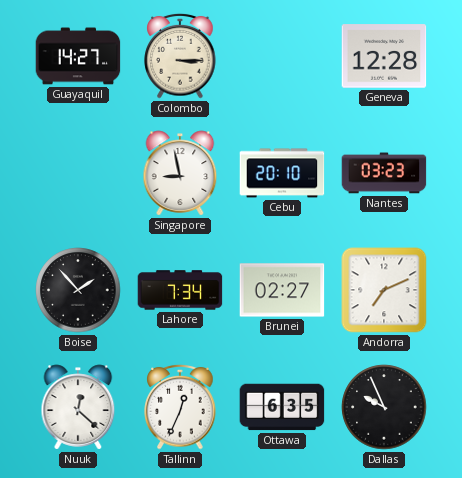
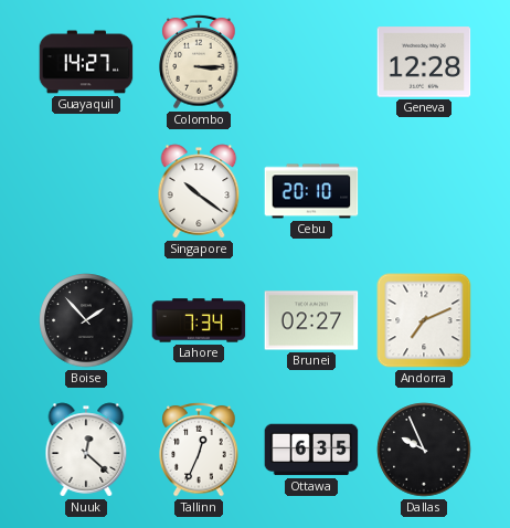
Singapore: 8:58 -> 10:21 (199, 191)
Nantes: 03:23 -> none (384, 173)
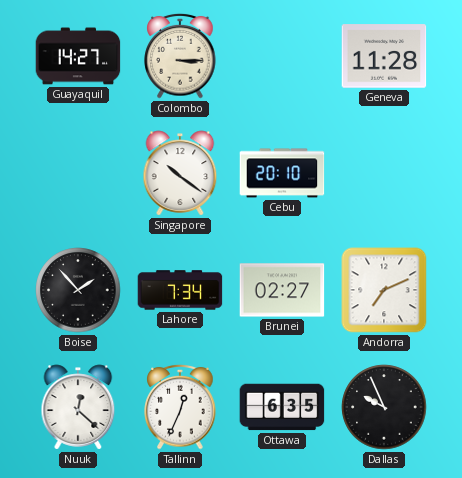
Geneva: 12:28 -> 11:28 (384, 56)
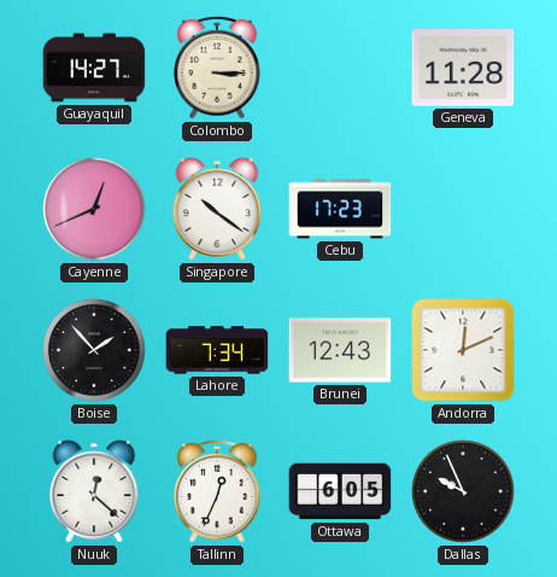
Cayenne: none -> 12:41 (94, 209)
Cebu: 20:10 -> 17:23 (340, 209)
Brunei: 02:27 -> 12:43 (340, 350)
Andorra: 7:11 -> 12:11 (463, 350)
Ottawa: 6:35 -> 6:05 (340, 491)
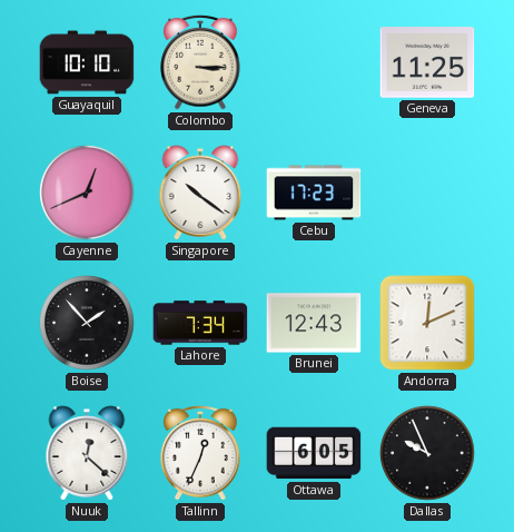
Guayaquil: 14:27 -> 10:10 (87, 62)
Geneva: 11:28 -> 11:25 (427, 62)
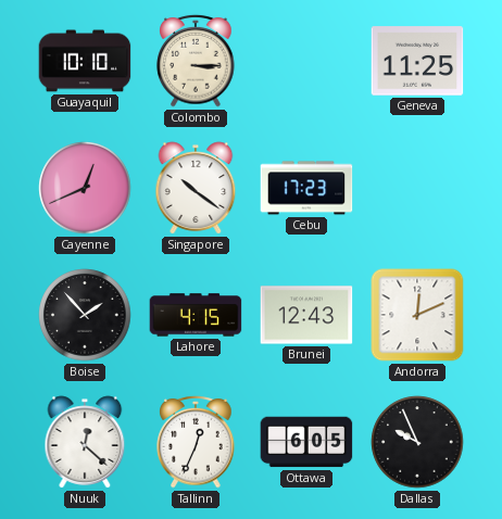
Lahore: 7:34 -> 4:15 (196, 315)
